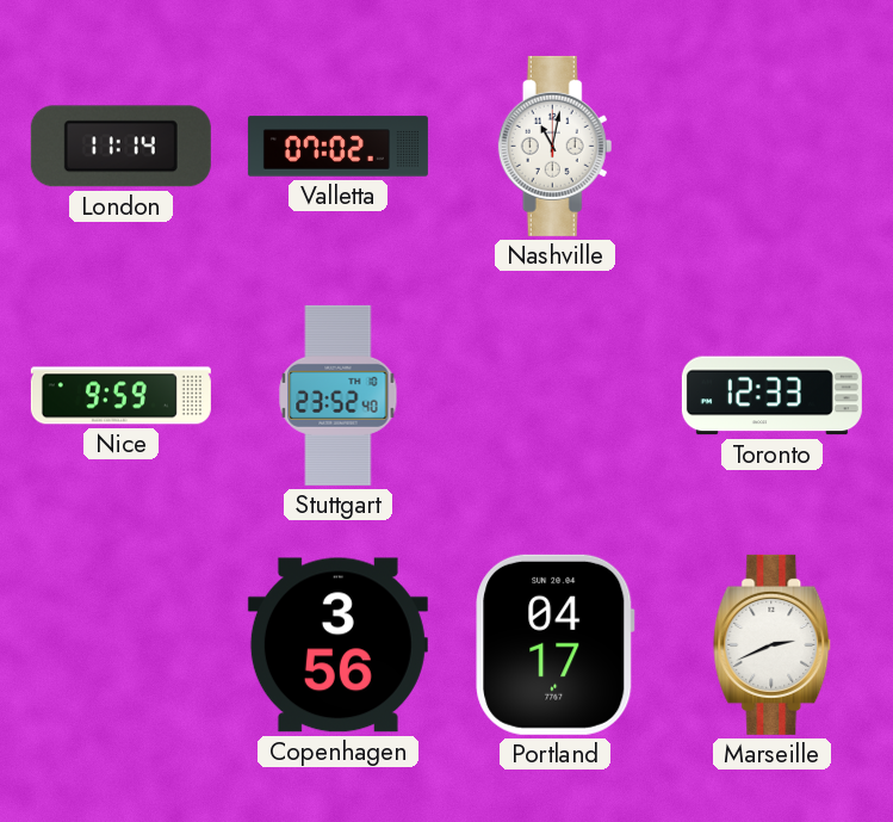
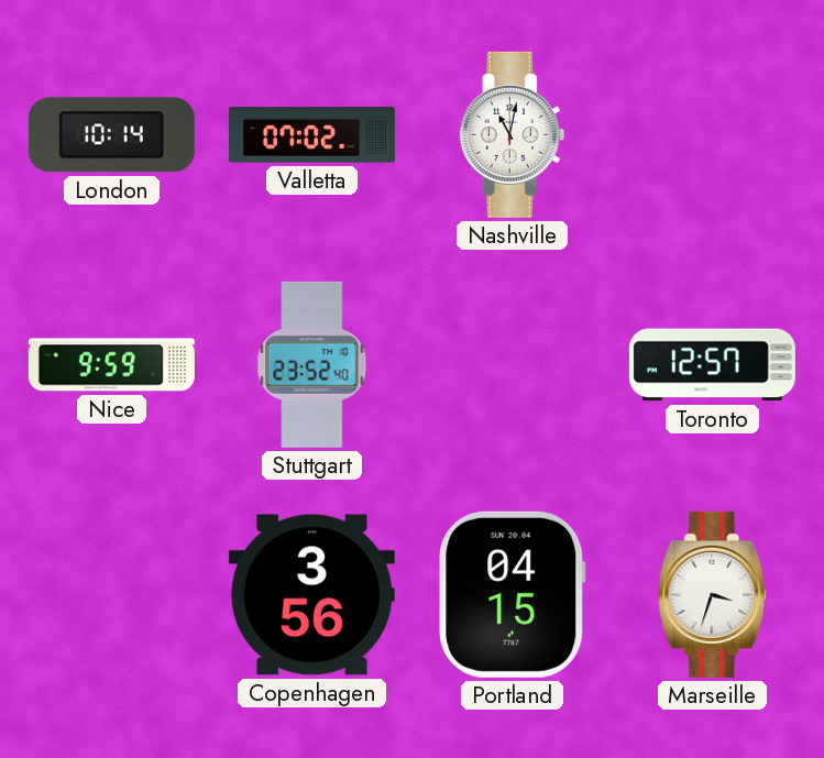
London: 11:14 -> 10:14 (111, 135)
Toronto: 12:33 -> 12:57 (712, 365)
Portland: 04:17 -> 04:15 (513, 594)
Marseille: 2:41 -> 3:33 (713, 594)
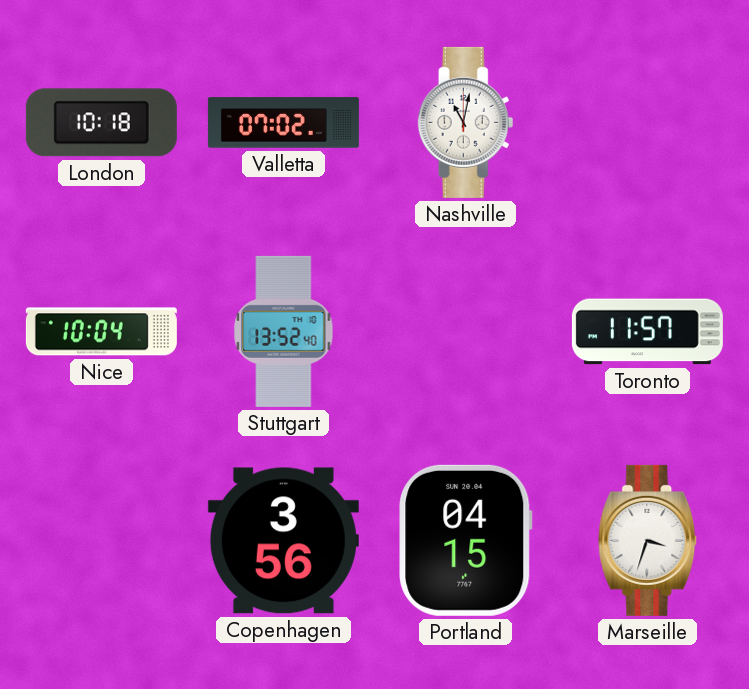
London: 10:14 -> 10:18 (101, 123)
Nice: 9:59 -> 10:04 (101, 332)
Stuttgart: 23:52 -> 13:52 (284, 331)
Toronto: 12:57 -> 11:57 (647, 332)
